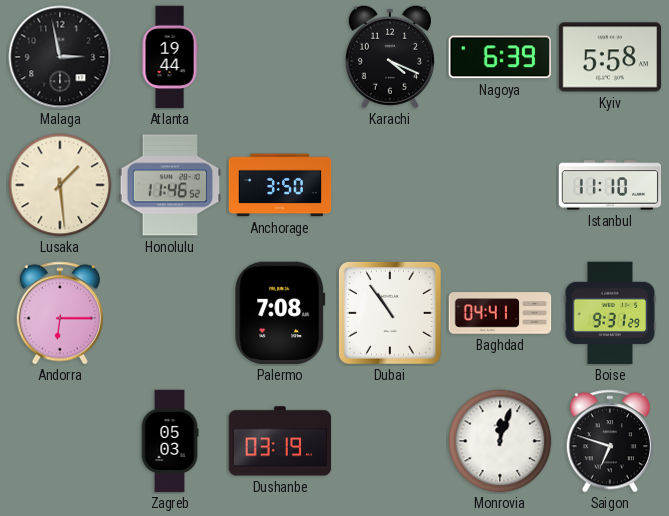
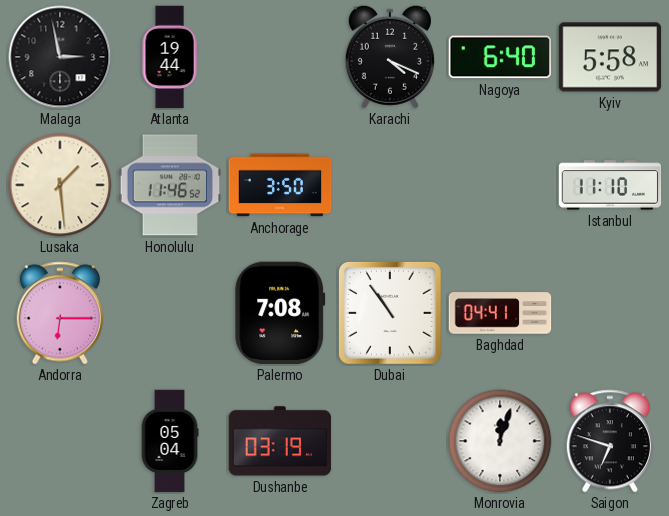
Nagoya: 6:39 -> 6:40 (499, 57)
Boise: 9:31 -> none (610, 313)
Zagreb: 05:03 -> 05:04 (170, 441)
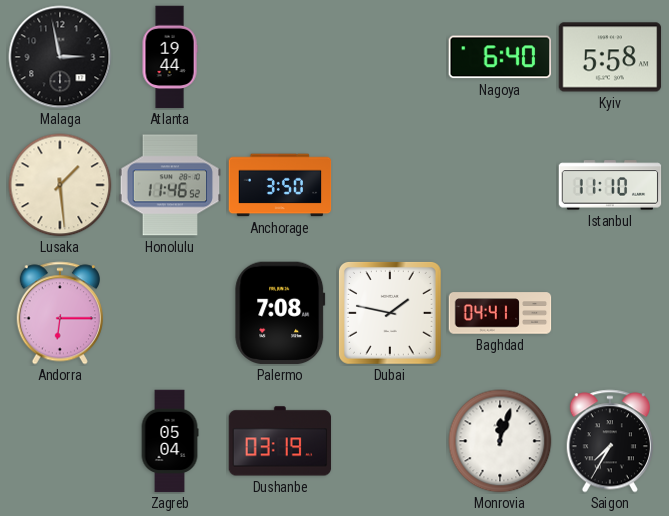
Karachi: 4:19 -> none (390, 57)
Dubai: 10:54 -> 1:47 (390, 313)
Saigon: 6:48 -> 7:35 (610, 441)
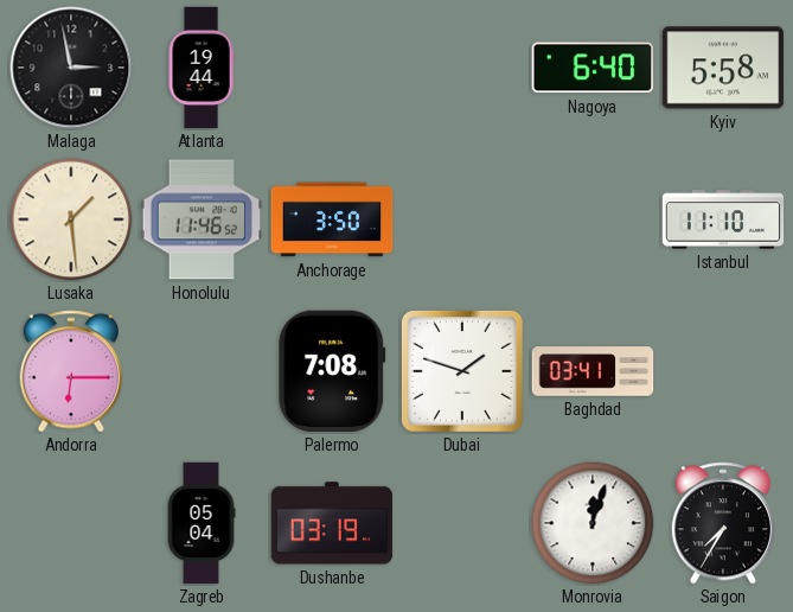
Dubai: 1:47 -> 1:48 (462, 371)
Baghdad: 04:41 -> 03:41 (593, 371)
